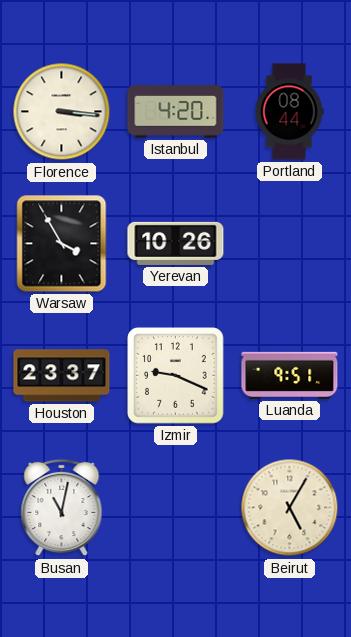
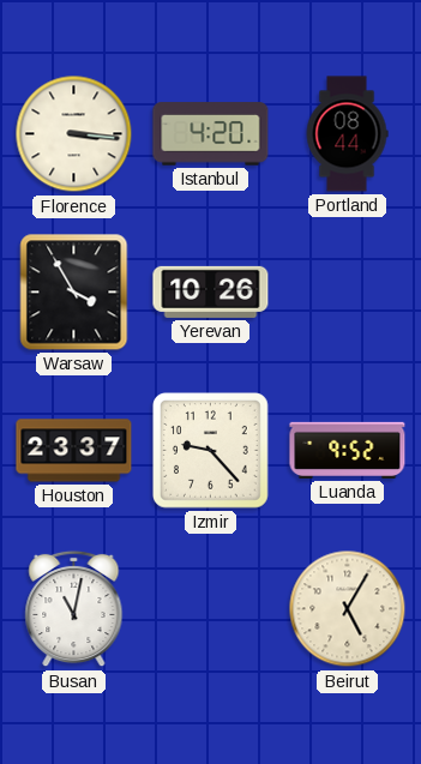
Izmir: 9:19 -> 9:23 (211, 451)
Luanda: 9:51 -> 9:52 (348, 450)
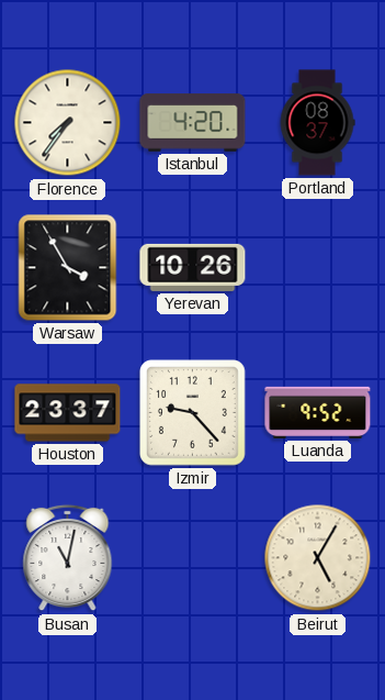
Florence: 3:16 -> 7:36 (68, 123)
Portland: 08:44 -> 08:37 (317, 123)
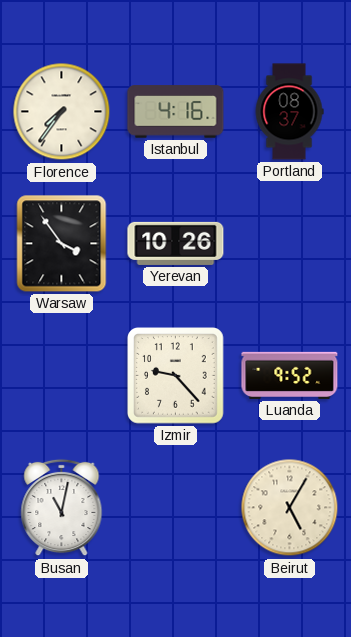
Istanbul: 4:20 -> 4:16 (176, 112)
Warsaw: 3:55 -> 3:54 (62, 244)
Houston: 23:37 -> none (68, 413)
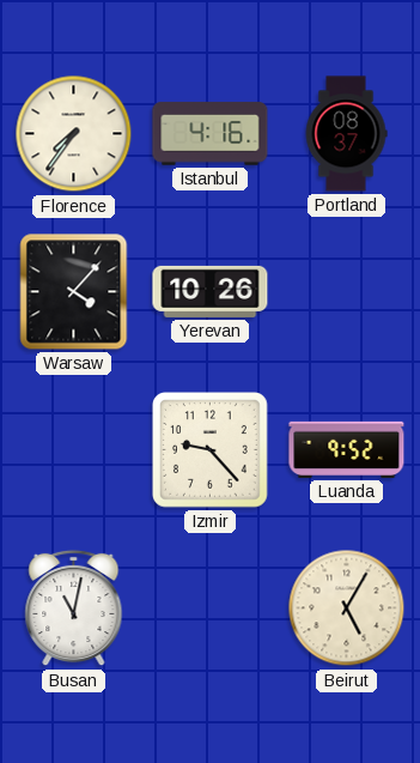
Warsaw: 3:54 -> 4:07 (74, 292)
